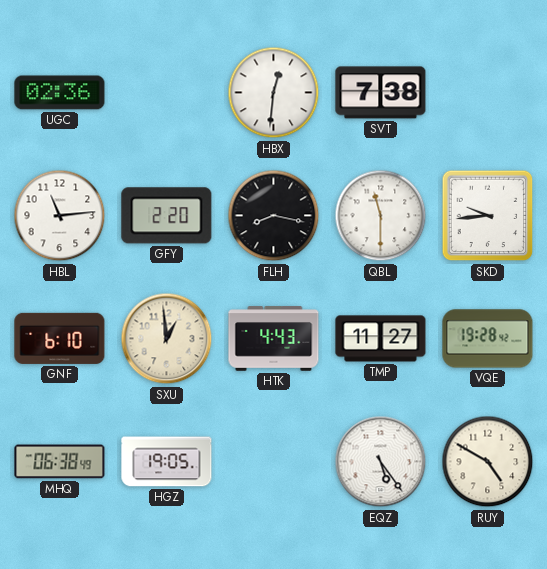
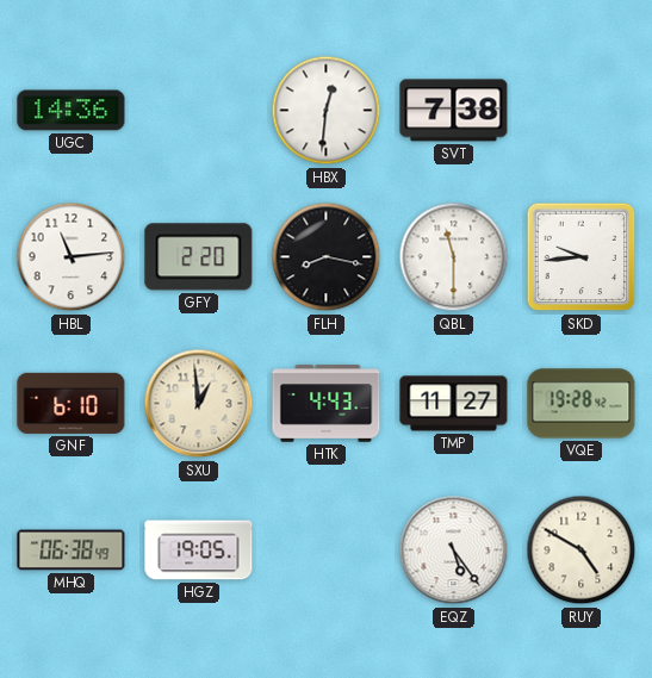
UGC: 02:36 -> 14:36 (72, 111)
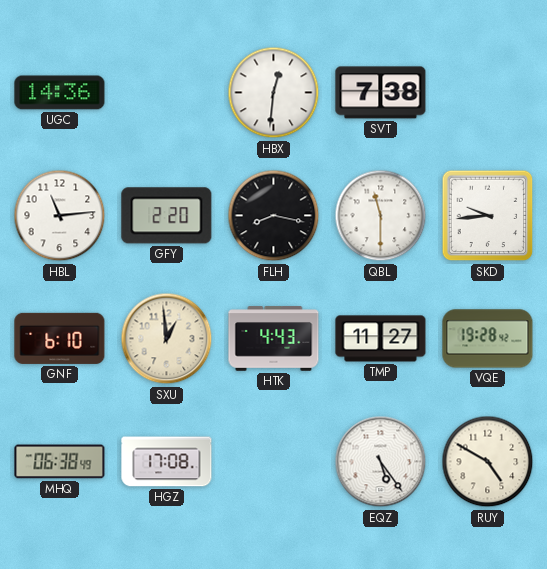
HGZ: 19:05 -> 17:08 (167, 462)
